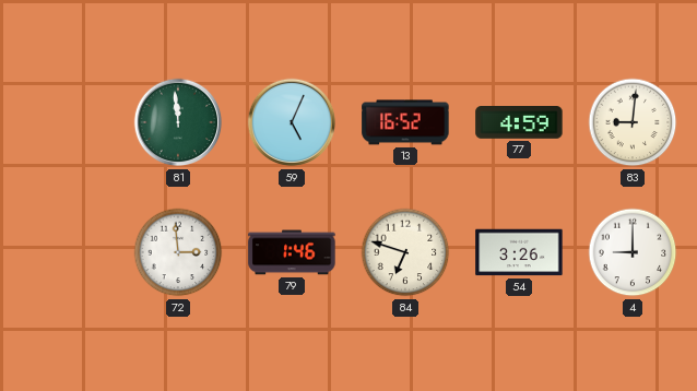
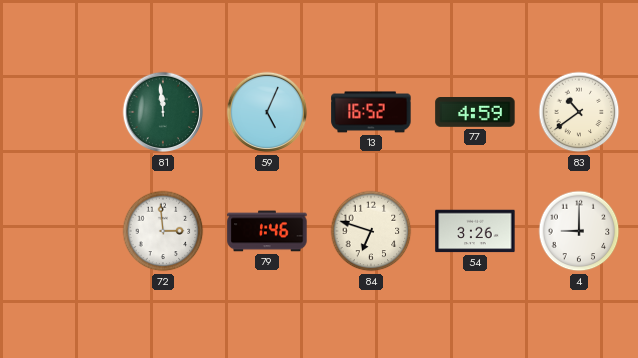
83: 9:01 -> 10:39 (579, 112)
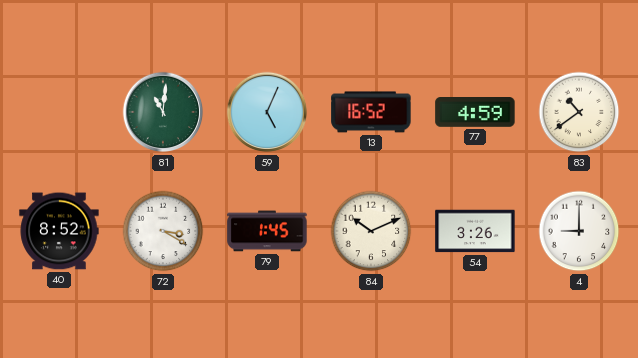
81: 11:59 -> 11:01 (163, 112)
40: none -> 8:52 (59, 231)
72: 2:59 -> 3:20 (163, 231)
79: 1:46 -> 1:45 (267, 231)
84: 6:48 -> 10:11 (371, 231)
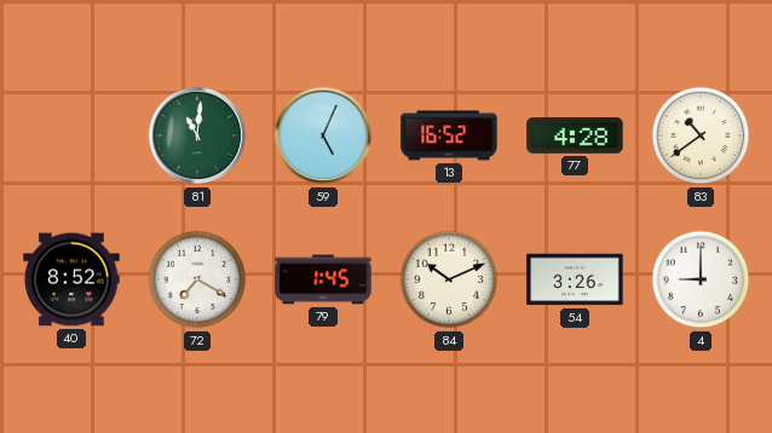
77: 4:59 -> 4:28 (575, 137)
72: 3:20 -> 7:20 (197, 279)
